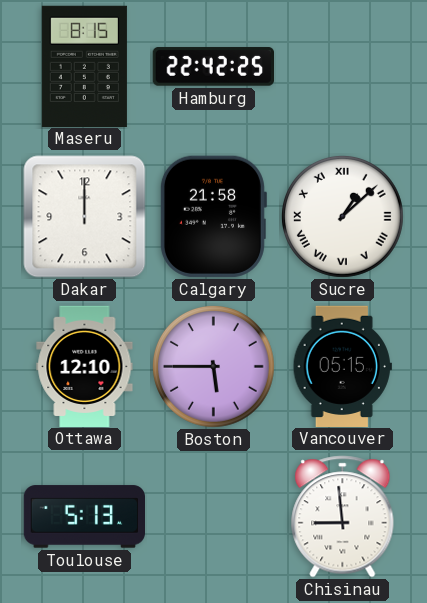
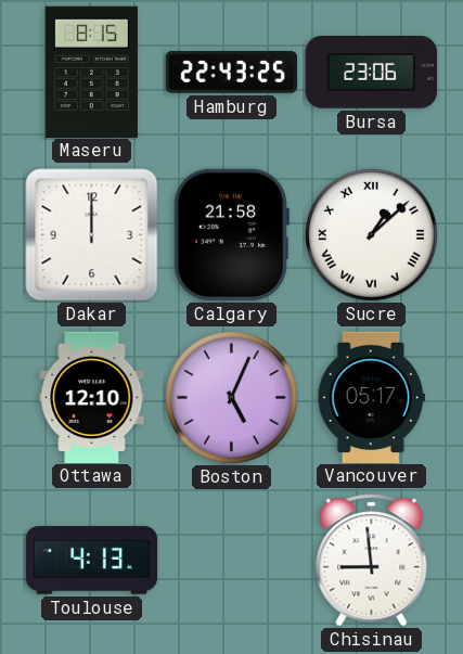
Hamburg: 22:42 -> 22:43 (231, 73)
Bursa: none -> 23:06 (371, 73)
Boston: 5:45 -> 5:04 (231, 397)
Vancouver: 05:15 -> 05:17 (371, 397)
Toulouse: 5:13 -> 4:13 (91, 561)
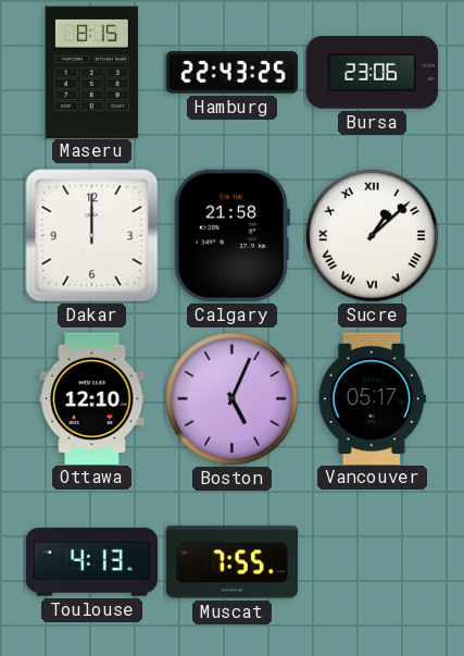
Muscat: none -> 7:55 (231, 562)
Chisinau: 8:59 -> none (372, 561)
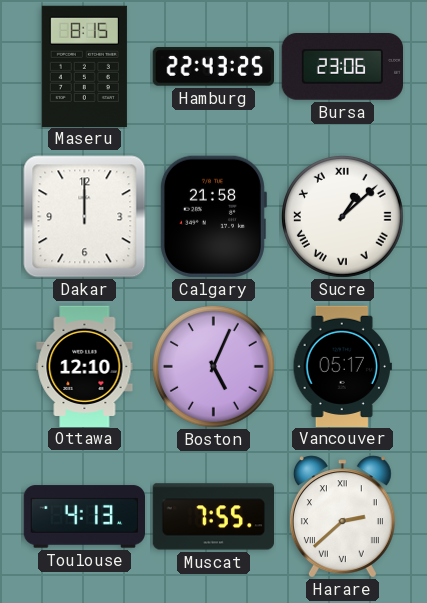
Harare: none -> 2:38 (342, 517)
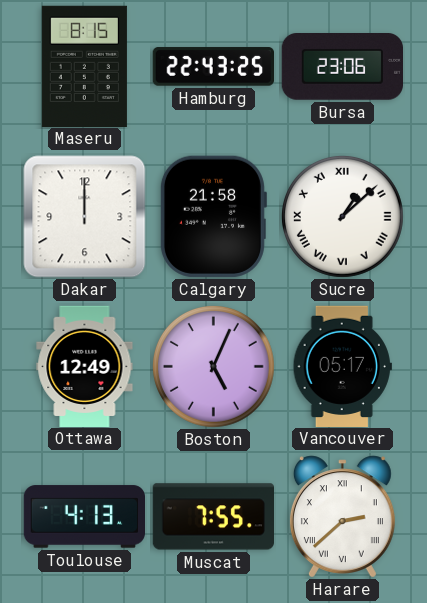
Ottawa: 12:10 -> 12:49 (85, 366)
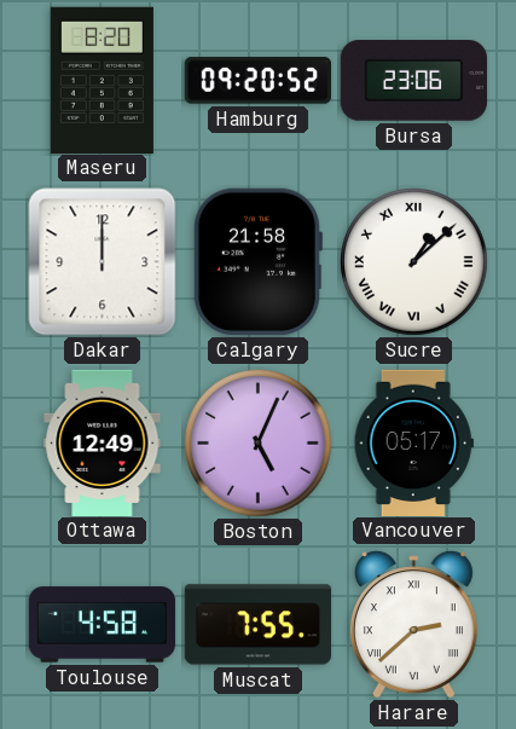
Maseru: 8:15 -> 8:20 (102, 80)
Hamburg: 22:43 -> 09:20 (257, 81)
Toulouse: 4:13 -> 4:58 (102, 625)
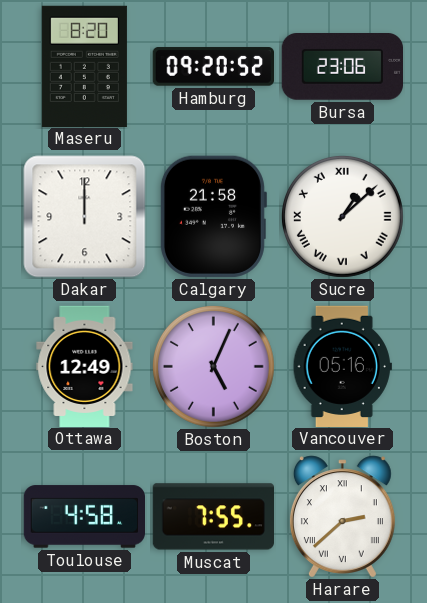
Vancouver: 05:17 -> 05:16 (342, 366)
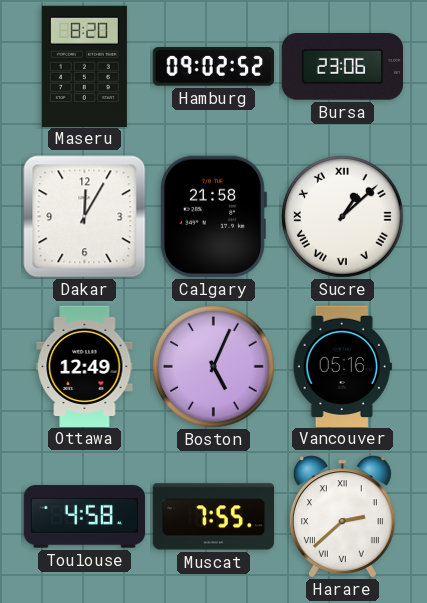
Hamburg: 09:20 -> 09:02 (213, 67)
Dakar: 12:00 -> 12:05 (85, 217)
